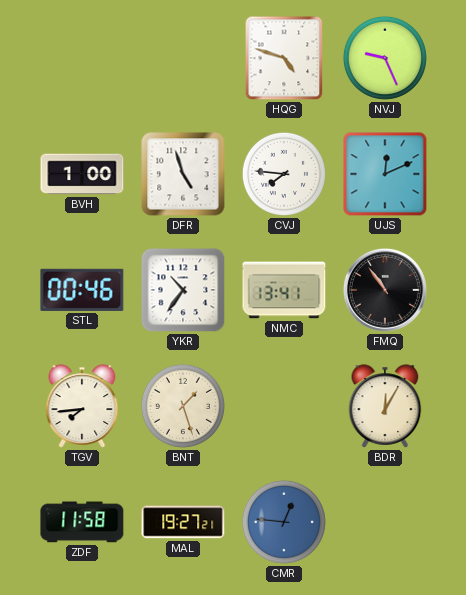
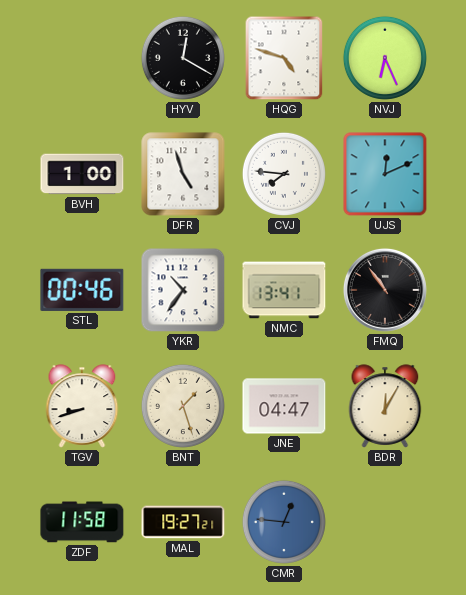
HYV: none -> 12:20 (183, 58)
NVJ: 9:26 -> 6:26 (385, 58)
TGV: 7:44 -> 8:42 (82, 406)
JNE: none -> 04:47 (284, 406)
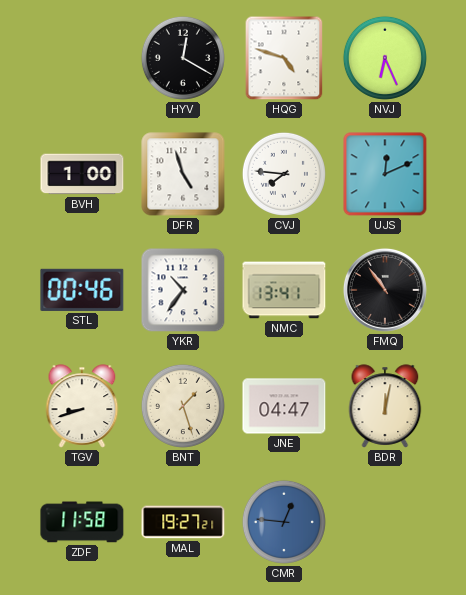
BDR: 12:05 -> 12:02 (385, 406)
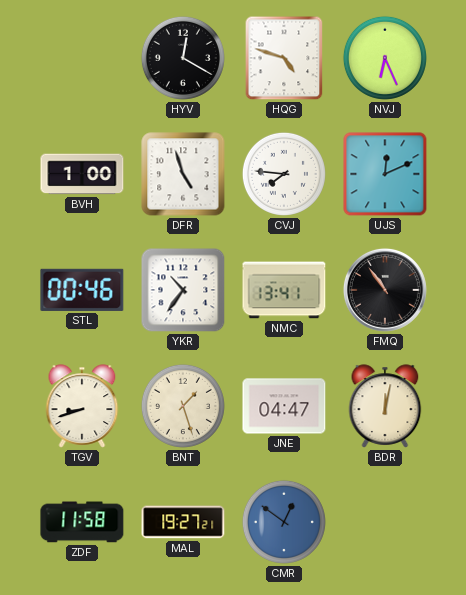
CMR: 12:46 -> 12:51 (284, 522)
